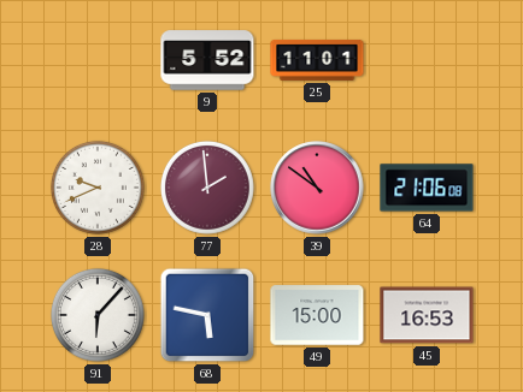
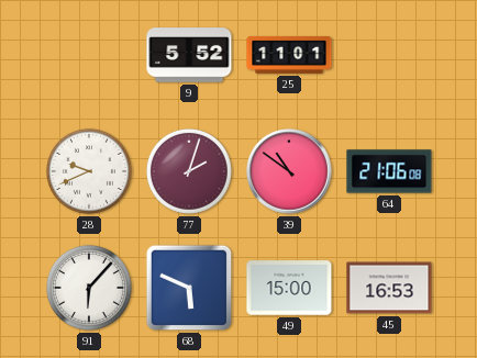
77: 1:59 -> 2:03 (189, 171)
68: 5:47 -> 5:49 (189, 288)
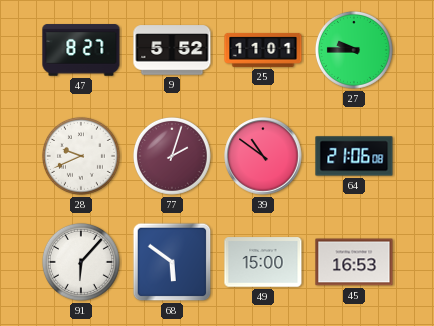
47: none -> 8:27 (81, 50)
27: none -> 9:45 (354, 50)
68: 5:49 -> 5:51 (172, 262)
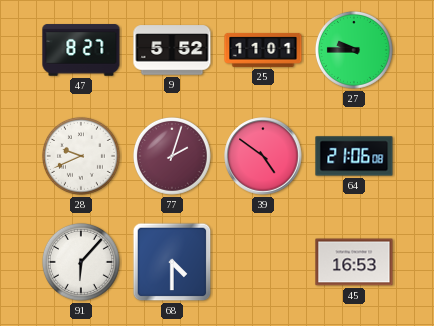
39: 10:51 -> 4:51 (263, 156)
68: 5:51 -> 4:30 (172, 262)
49: 15:00 -> none (263, 262)
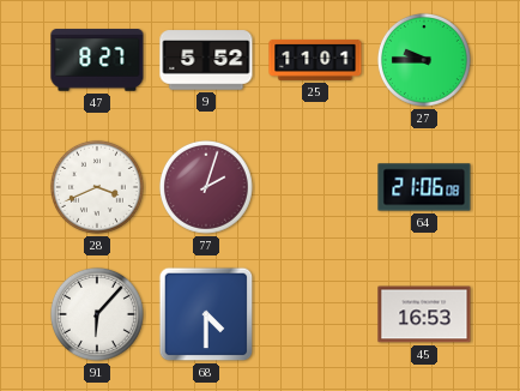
28: 9:41 -> 3:41 (97, 187)
39: 4:51 -> none (263, 156)
